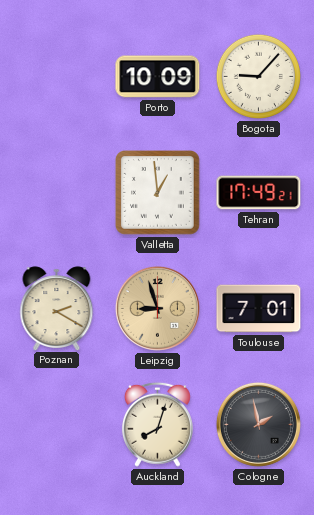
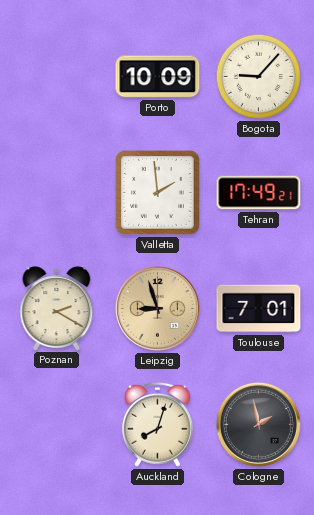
Valletta: 12:59 -> 1:59 (158, 193)
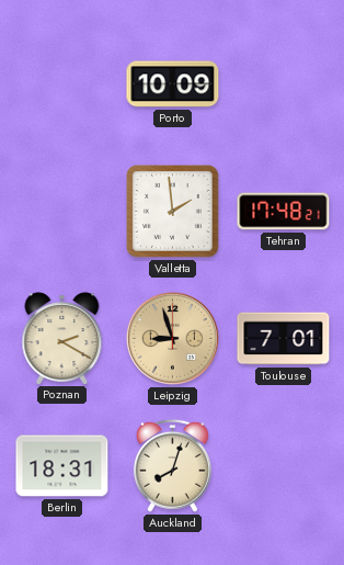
Bogota: 9:07 -> none (258, 76)
Tehran: 17:49 -> 17:48 (284, 212)
Berlin: none -> 18:31 (62, 466)
Cologne: 1:58 -> none (258, 424)
